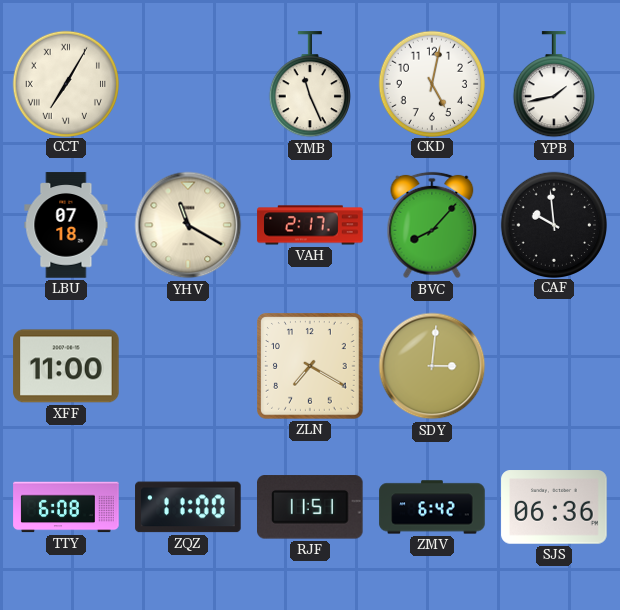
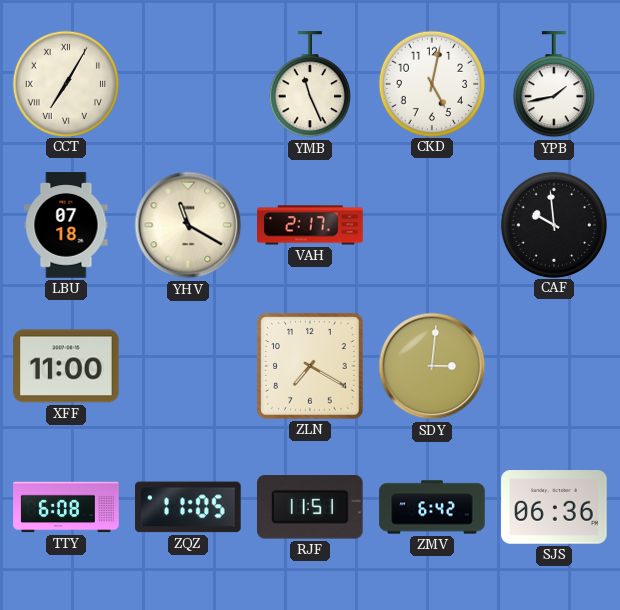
BVC: 8:07 -> none (432, 225)
ZQZ: 11:00 -> 11:05 (188, 507)
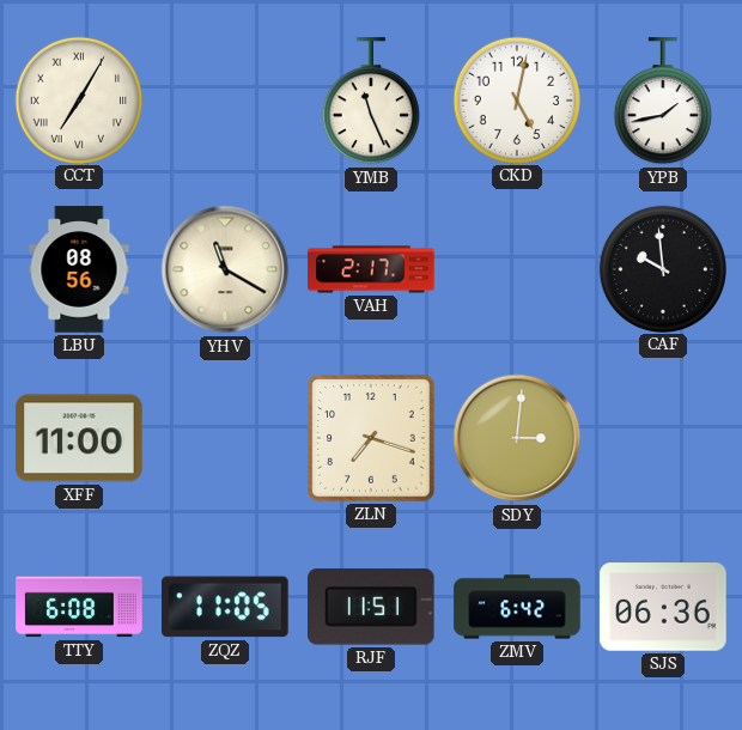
LBU: 07:18 -> 08:56 (79, 269)
ZLN: 7:20 -> 7:18 (372, 439)
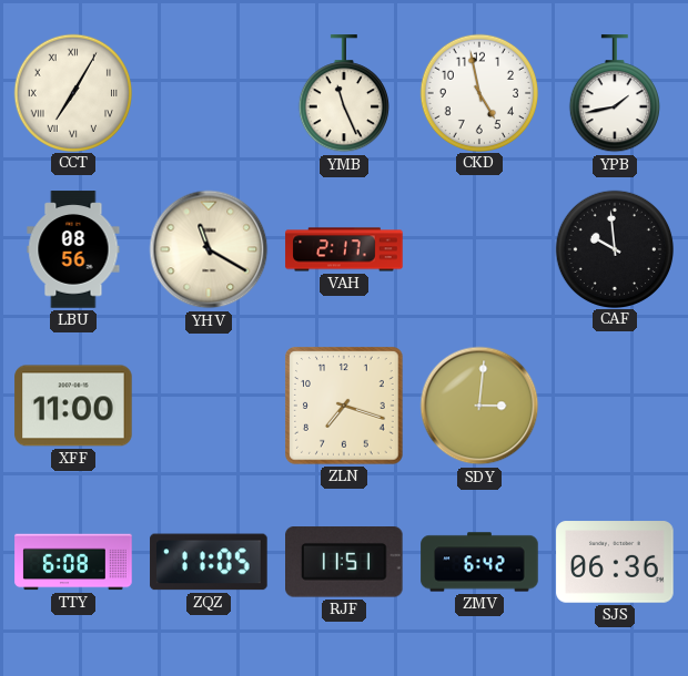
CKD: 5:02 -> 4:58 (478, 92)
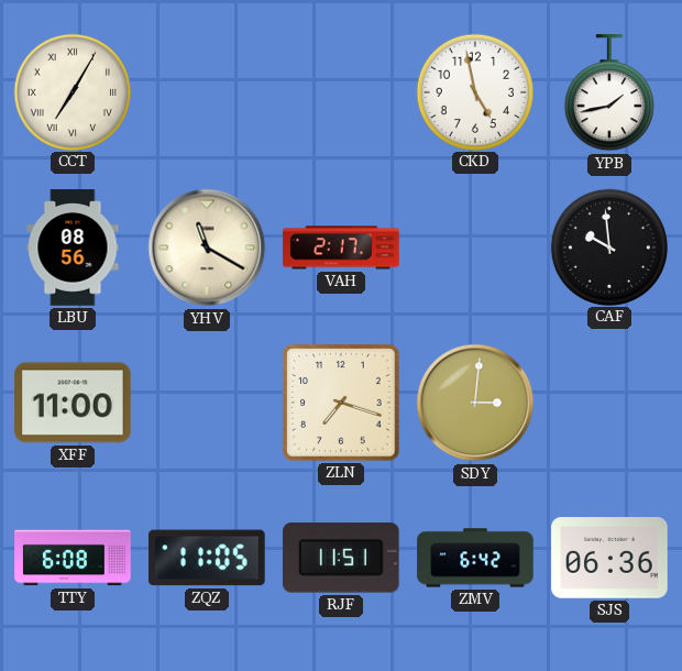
YMB: 11:26 -> none (344, 94)
